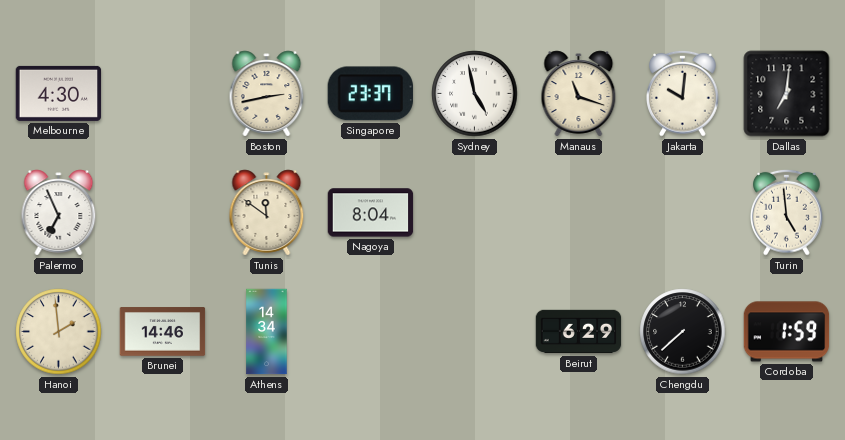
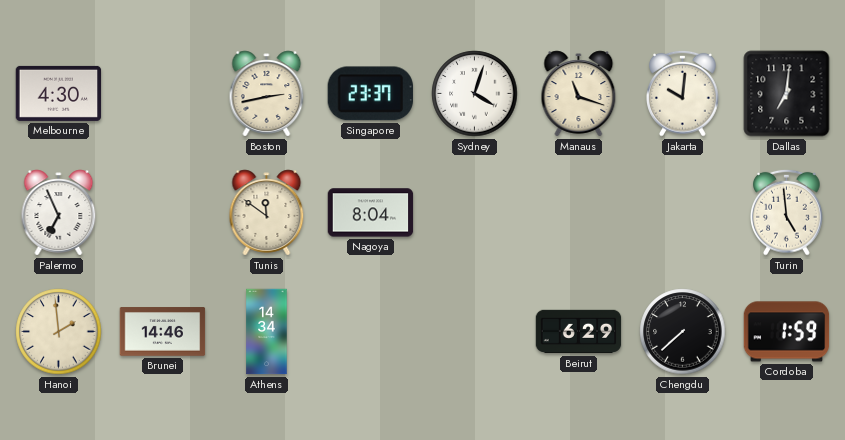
Sydney: 4:58 -> 4:03 (475, 94)
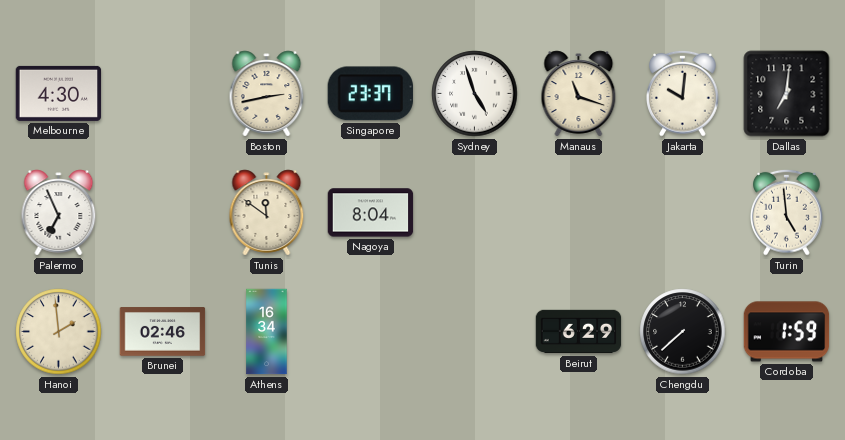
Sydney: 4:03 -> 4:57 (475, 94)
Brunei: 14:46 -> 02:46 (163, 332)
Athens: 14:34 -> 16:34 (267, 332)
